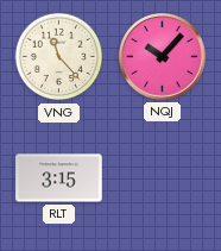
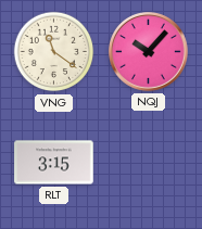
VNG: 11:23 -> 11:21 (54, 52)
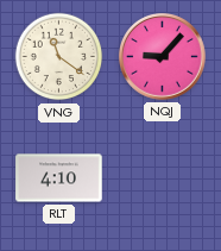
NQJ: 10:07 -> 9:07 (163, 57)
RLT: 3:15 -> 4:10 (59, 178)
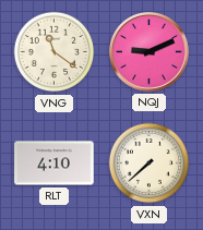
NQJ: 9:07 -> 9:11 (150, 52)
VXN: none -> 7:38 (150, 164)
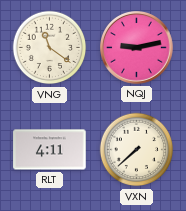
NQJ: 9:11 -> 9:13 (137, 48)
RLT: 4:10 -> 4:11 (50, 150)
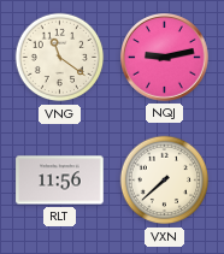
RLT: 4:11 -> 11:56 (60, 181)
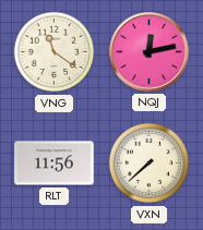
NQJ: 9:13 -> 12:13 (150, 52)
